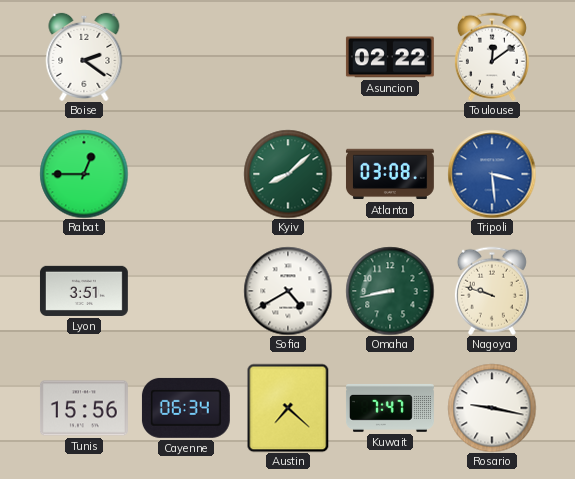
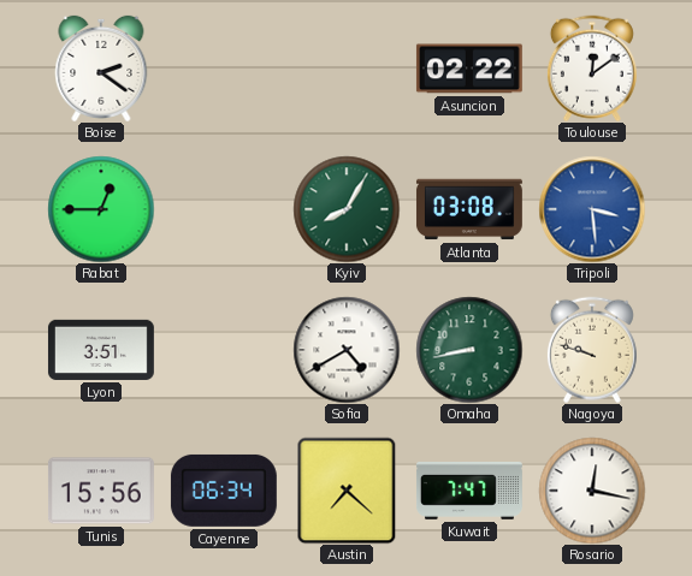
Kyiv: 8:08 -> 8:05 (347, 209)
Rosario: 9:17 -> 12:17 (592, 491)
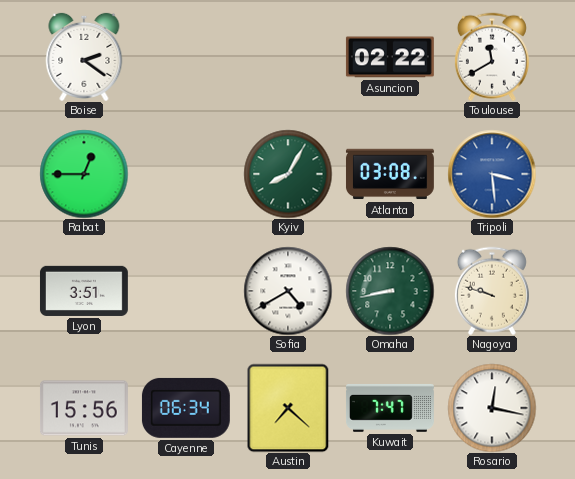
Toulouse: 12:09 -> 11:40 (492, 57)
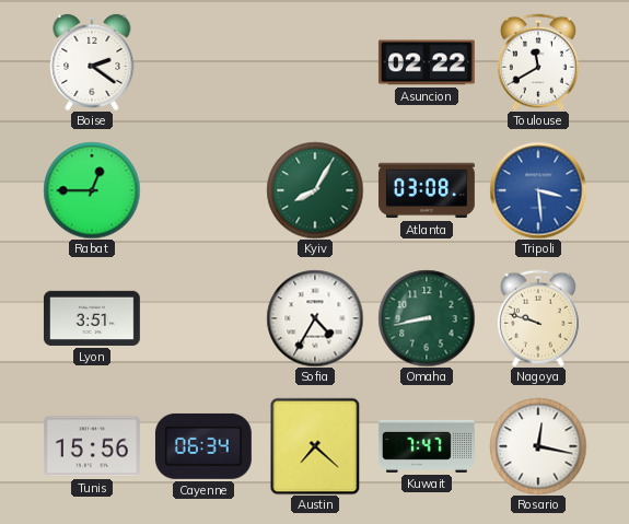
Sofia: 4:40 -> 4:35 (315, 318)
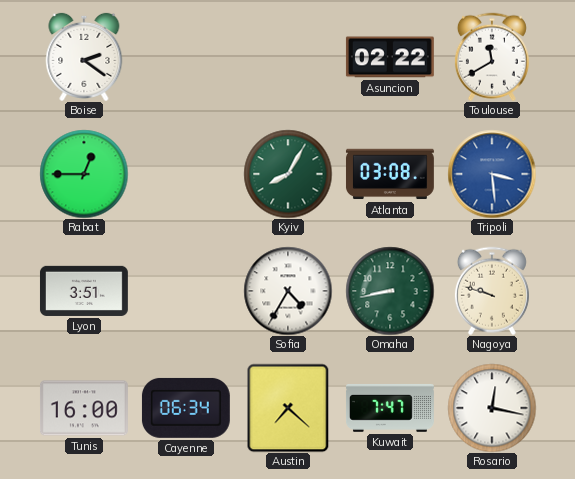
Tunis: 15:56 -> 16:00 (84, 408)
